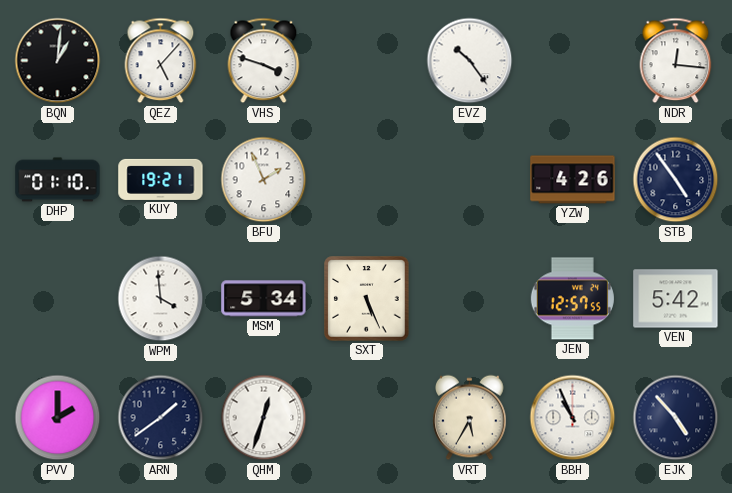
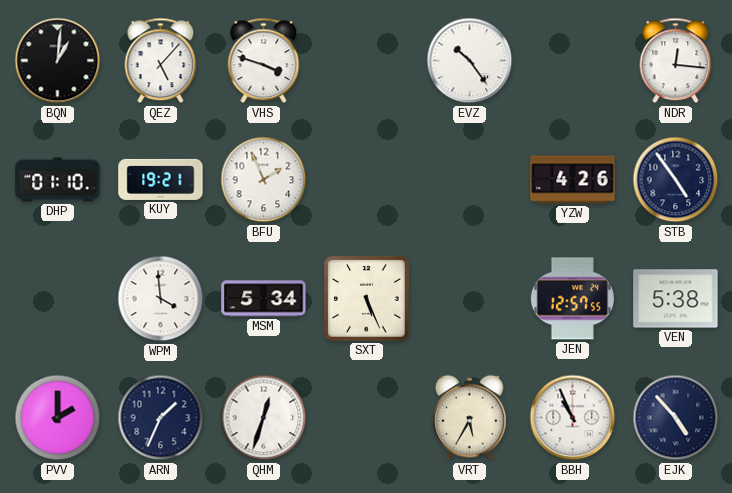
VEN: 5:42 -> 5:38 (676, 299)
ARN: 1:39 -> 1:34 (161, 418)
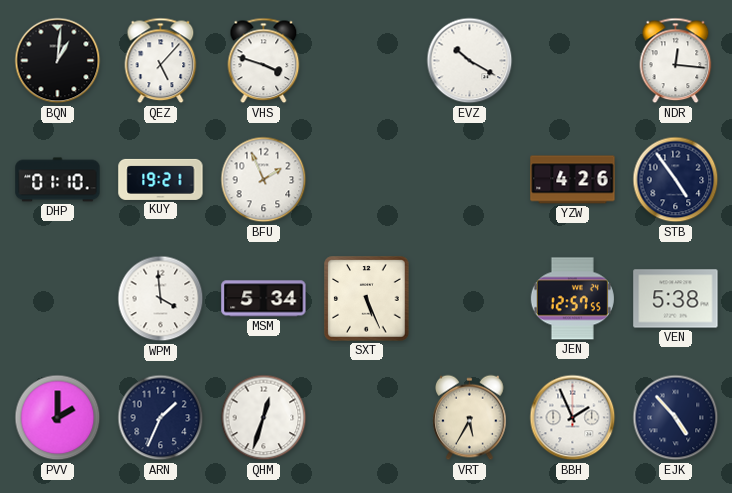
EVZ: 10:24 -> 10:20 (470, 61)
BBH: 10:56 -> 1:56 (573, 418)
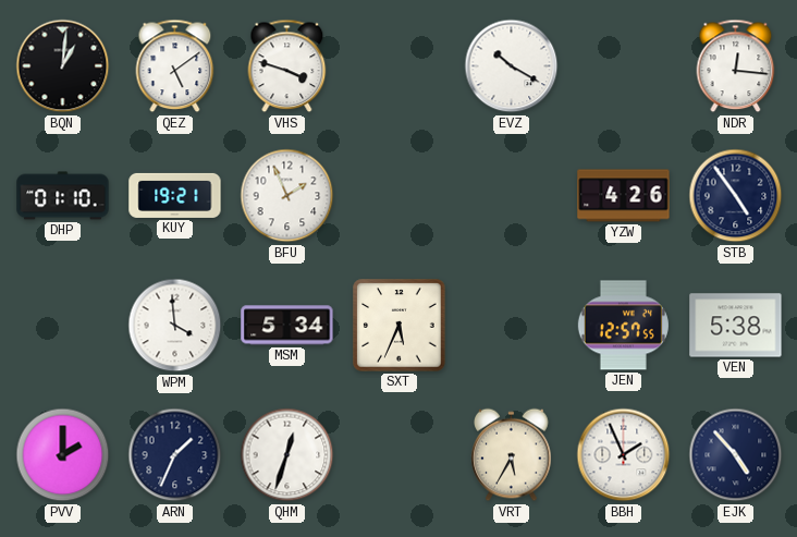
QEZ: 5:07 -> 5:09 (175, 66)
SXT: 5:26 -> 5:34 (400, 326)
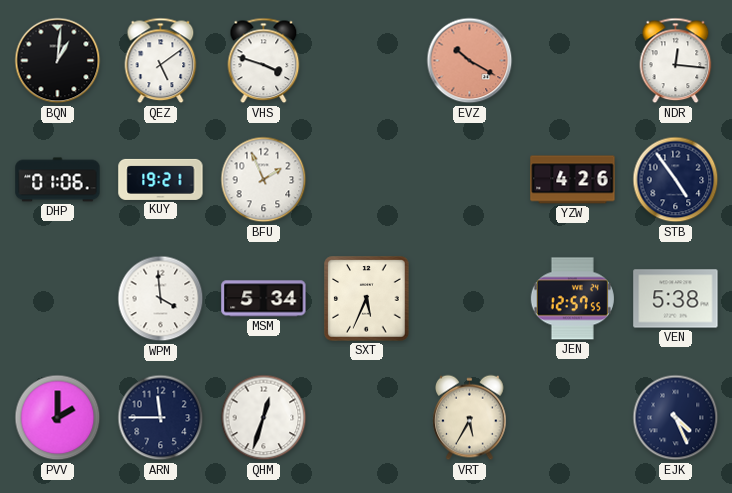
EVZ dial: white -> salmon (470, 61)
DHP: 01:10 -> 01:06 (58, 180)
ARN: 1:34 -> 11:45 (161, 418)
BBH: 1:56 -> none (624, 455)
EJK: 4:53 -> 4:26 (676, 418)
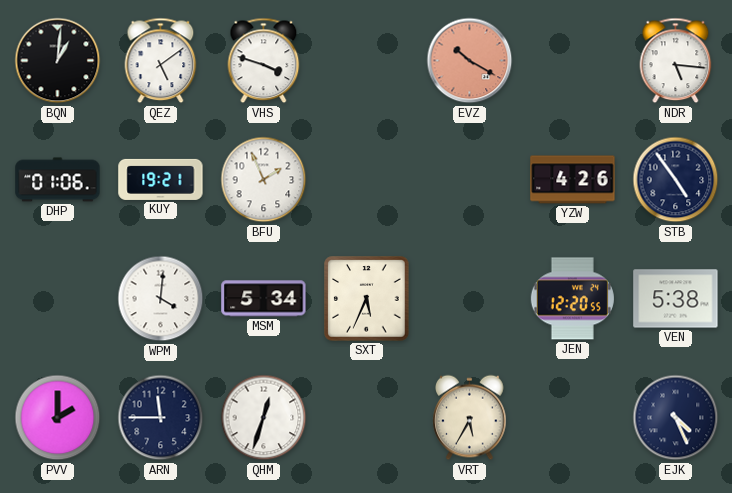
NDR: 12:16 -> 5:16 (676, 61)
WPM: 3:59 -> 4:01 (161, 299)
JEN: 12:57 -> 12:20 (572, 299)
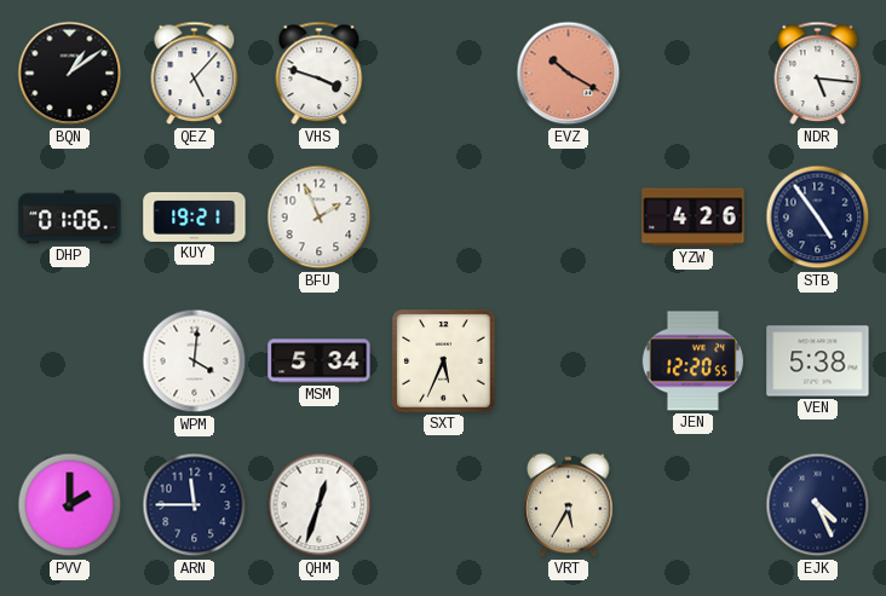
BQN: 1:01 -> 1:09 (70, 74)
QEZ: 5:09 -> 5:07 (195, 74)
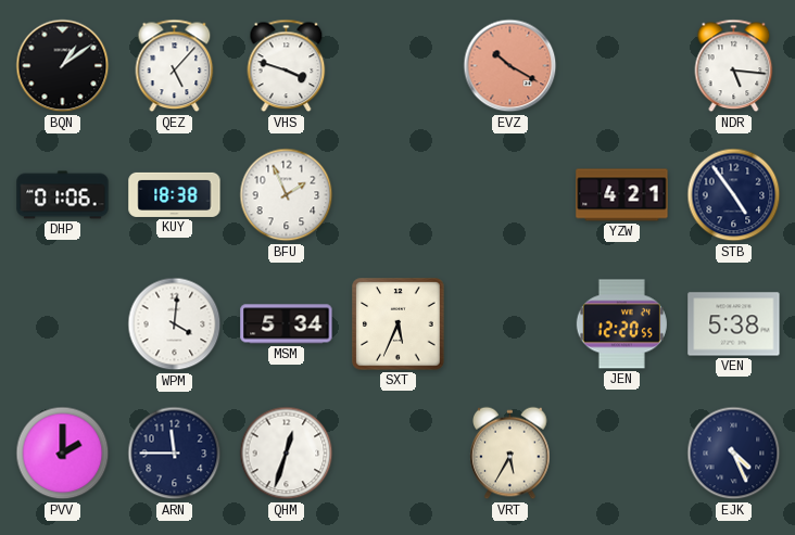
KUY: 19:21 -> 18:38 (175, 194)
YZW: 4:26 -> 4:21 (622, 195)
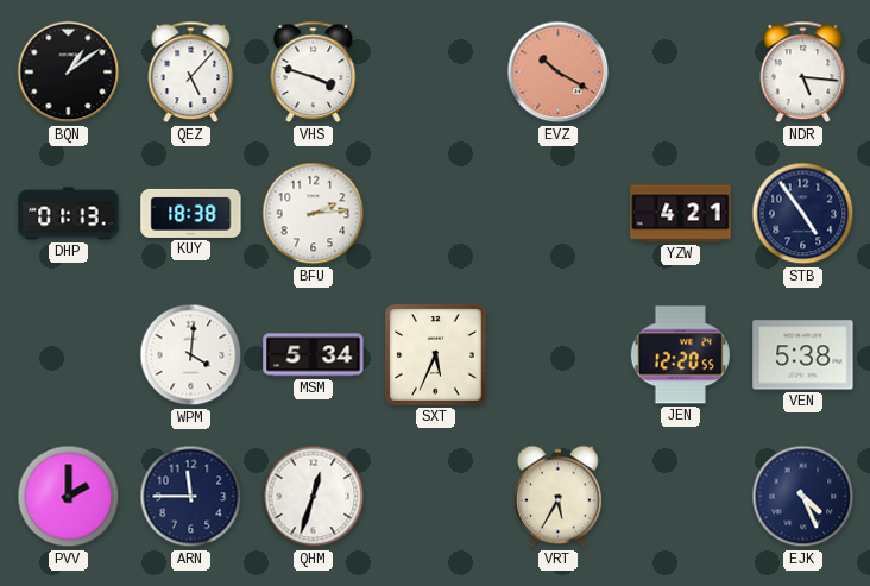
DHP: 01:06 -> 01:13 (69, 214)
BFU: 1:56 -> 2:14 (314, 214)
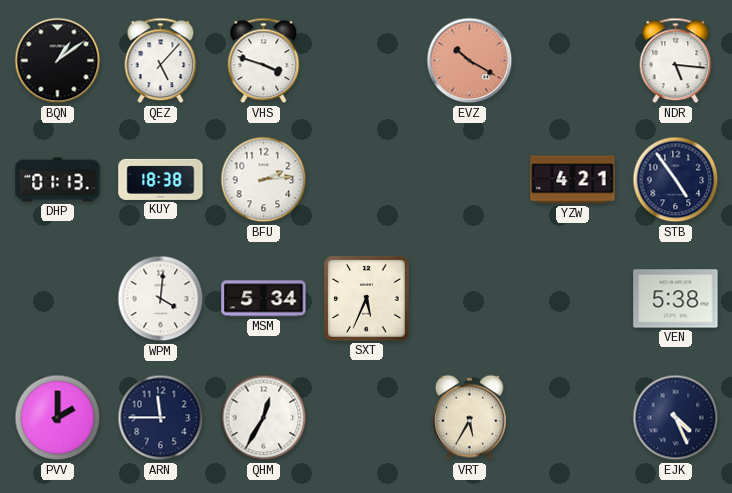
JEN: 12:20 -> none (680, 355)
QHM: 12:33 -> 12:35 (264, 418)
